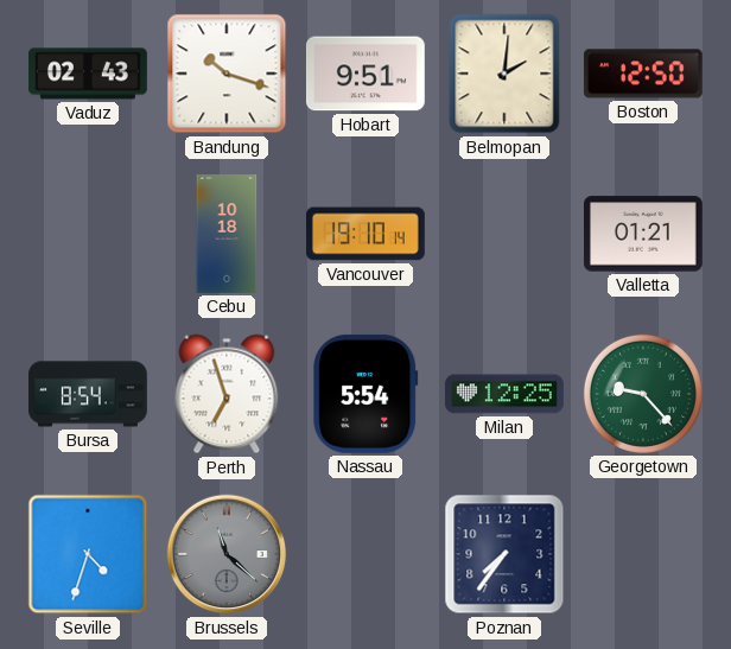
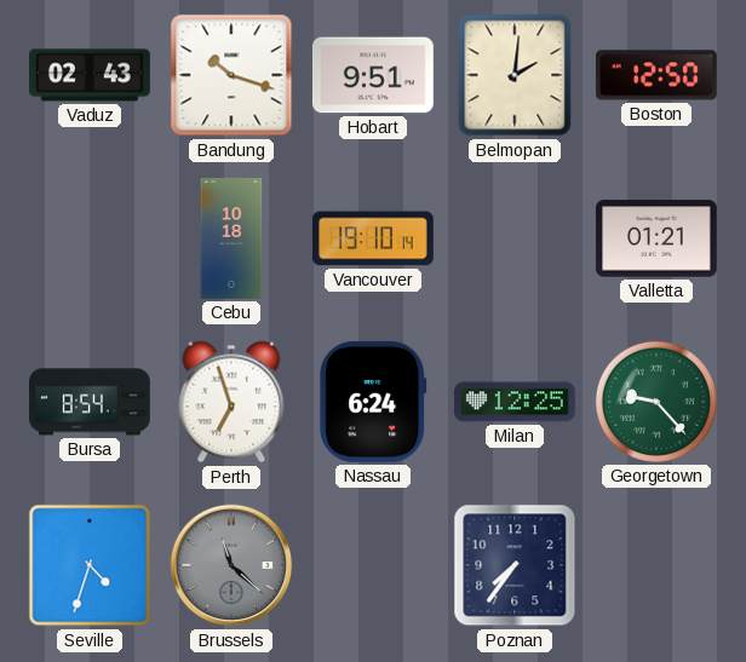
Nassau: 5:54 -> 6:24 (373, 402)
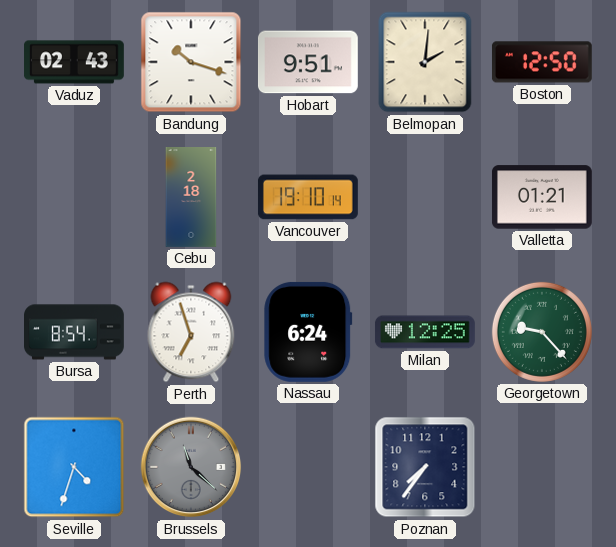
Cebu: 10:18 -> 2:18 (191, 198)
